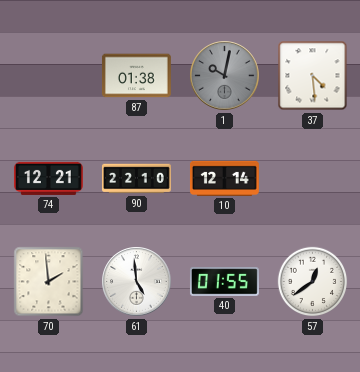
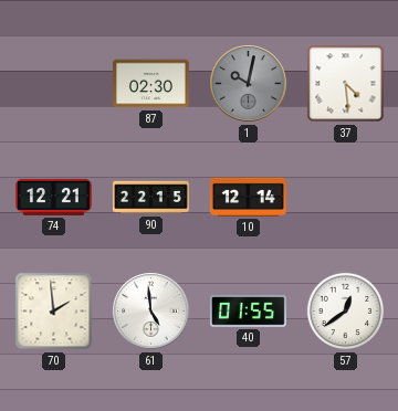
87: 01:38 -> 02:30 (150, 84)
90: 22:10 -> 22:15 (150, 198)
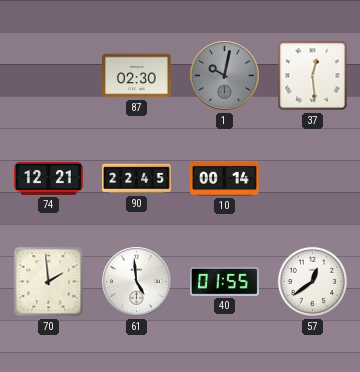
37: 4:29 -> 12:29 (313, 76)
90: 22:15 -> 22:45 (136, 179)
10: 12:14 -> 00:14 (224, 178)
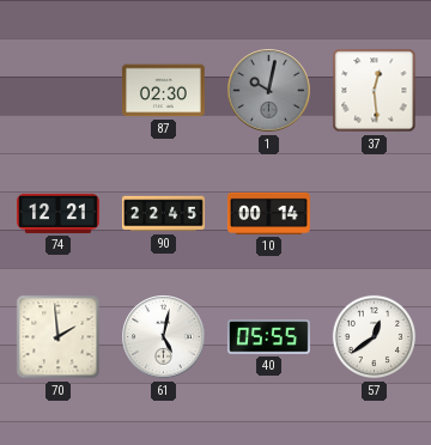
61: 4:59 -> 5:02 (164, 337)
40: 01:55 -> 05:55 (268, 337)
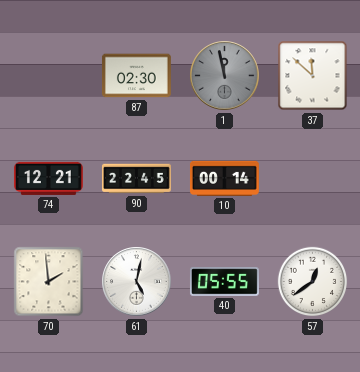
1: 10:02 -> 11:58 (225, 76)
37: 12:29 -> 11:52 (313, 76)
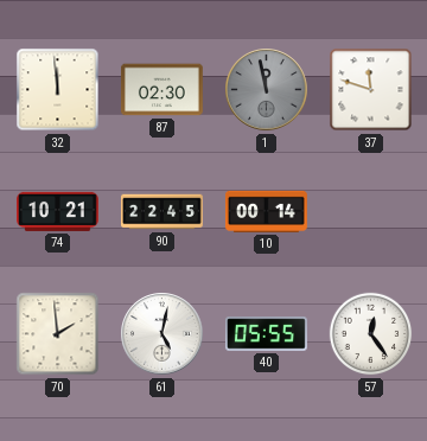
32: none -> 11:59 (58, 90)
37: 11:52 -> 11:48 (371, 90)
74: 12:21 -> 10:21 (57, 211)
57: 12:39 -> 12:24 (371, 334)
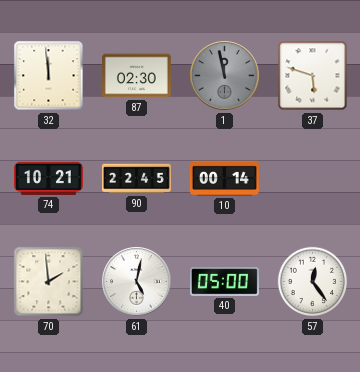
37: 11:48 -> 5:48 (313, 76)
40: 05:55 -> 05:00 (224, 282)
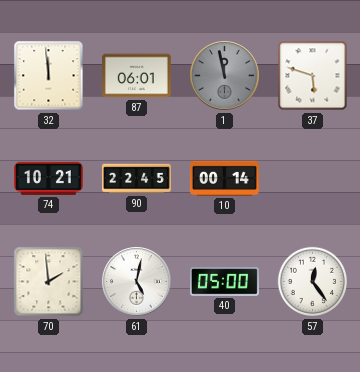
87: 02:30 -> 06:01 (136, 76)
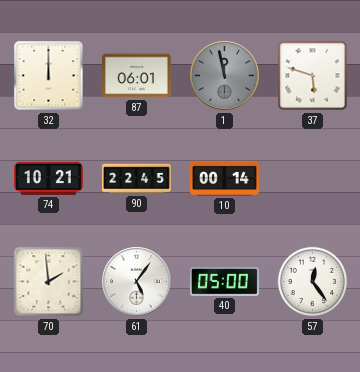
32: 11:59 -> 12:00 (49, 76)
61: 5:02 -> 5:06 (137, 282)
